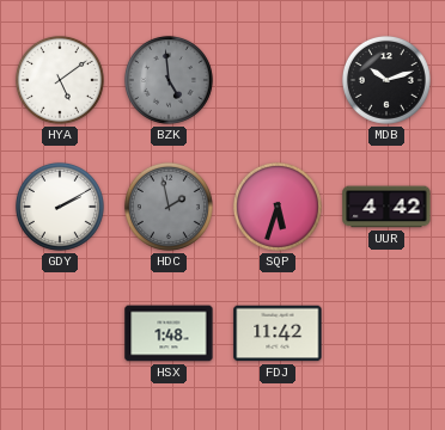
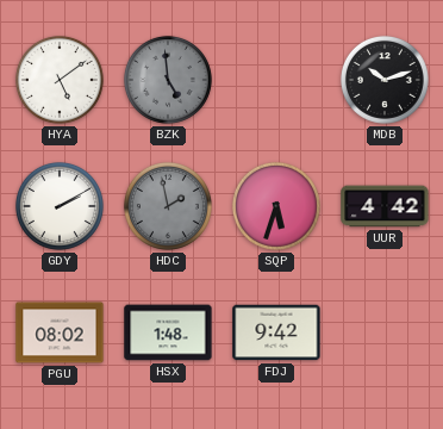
PGU: none -> 08:02 (60, 332)
FDJ: 11:42 -> 9:42 (276, 332)
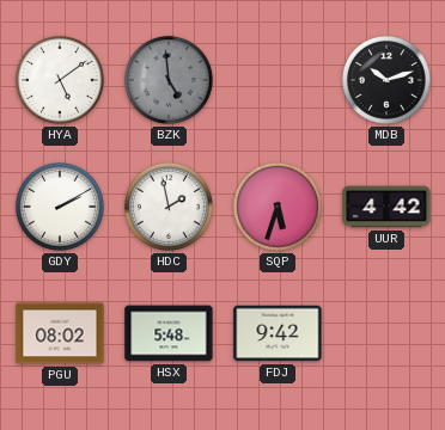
HDC dial: grey -> white (169, 207)
HSX: 1:48 -> 5:48 (169, 333)
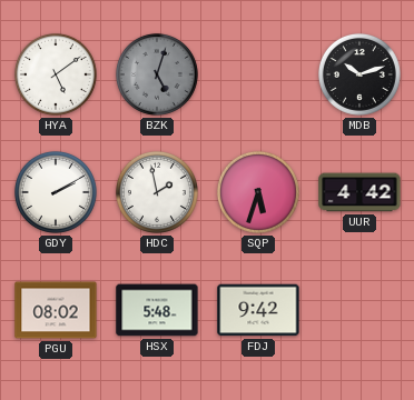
BZK: 4:59 -> 5:03 (157, 74)
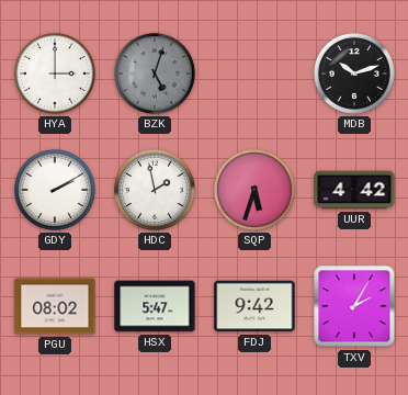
HYA: 5:09 -> 3:00 (55, 74)
HSX: 5:48 -> 5:47 (155, 306)
TXV: none -> 2:05 (354, 306)
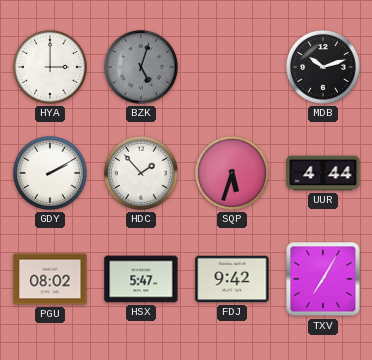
HDC: 1:58 -> 1:53 (141, 173)
UUR: 4:42 -> 4:44 (323, 173)
TXV: 2:05 -> 7:05 (323, 279)
